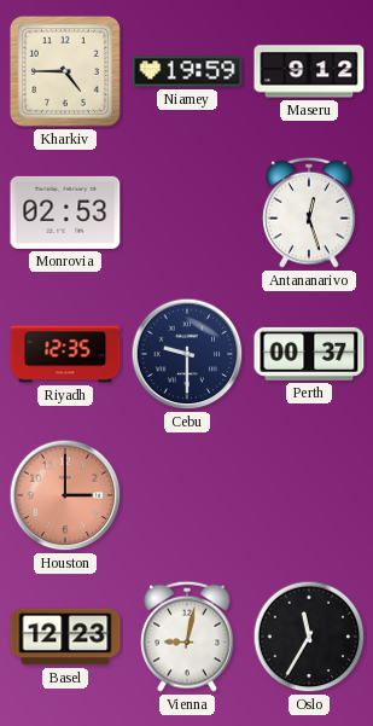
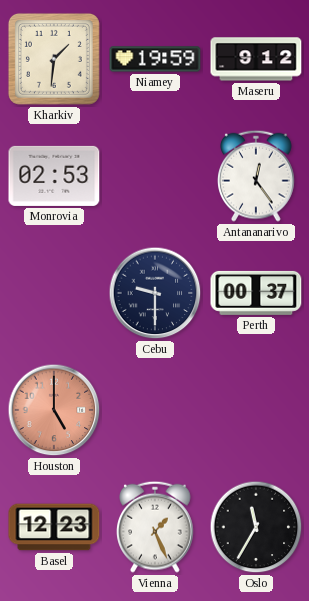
Kharkiv: 4:45 -> 1:31 (54, 59)
Antananarivo: 12:27 -> 12:24 (257, 176)
Riyadh: 12:35 -> none (65, 354)
Houston: 3:00 -> 5:00 (54, 410)
Vienna: 9:02 -> 1:26 (156, 527)
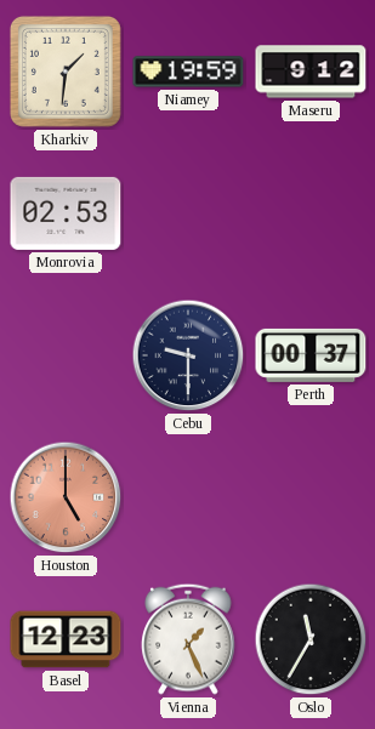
Antananarivo: 12:24 -> none (257, 176)
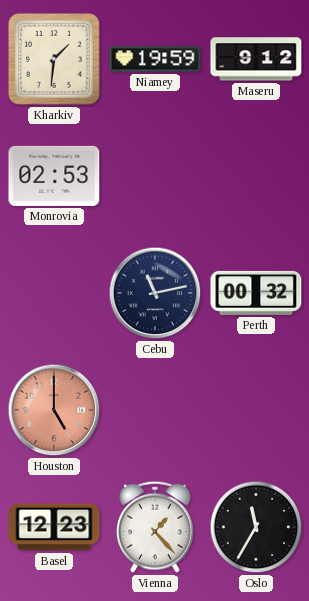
Cebu: 9:30 -> 11:13 (155, 293)
Perth: 00:37 -> 00:32 (256, 293)
Vienna: 1:26 -> 1:23 (156, 527)
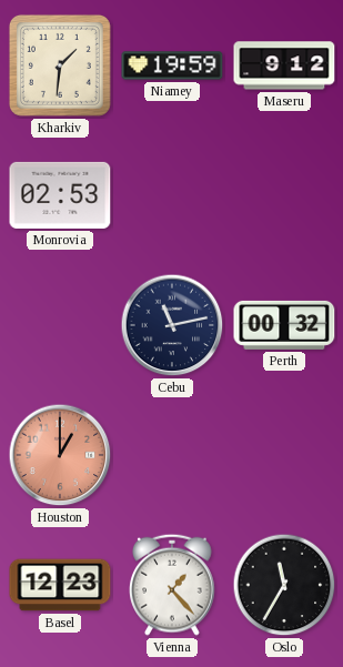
Houston: 5:00 -> 1:00 (60, 455)
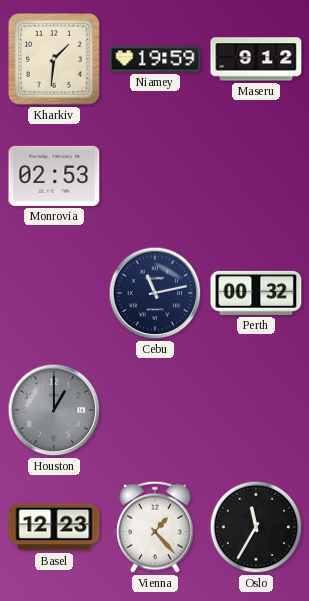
Houston dial: salmon -> grey (54, 410)
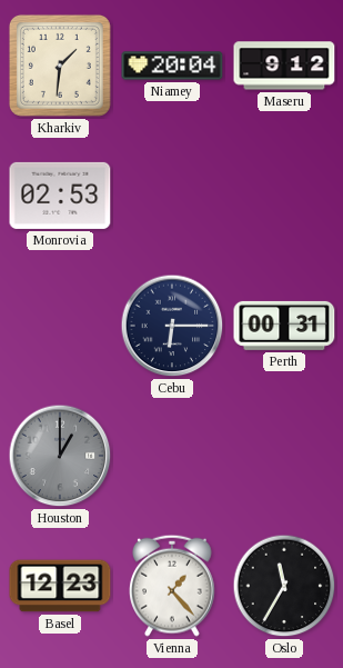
Niamey: 19:59 -> 20:04 (172, 66)
Cebu: 11:13 -> 6:15 (172, 326)
Perth: 00:32 -> 00:31 (284, 326)
